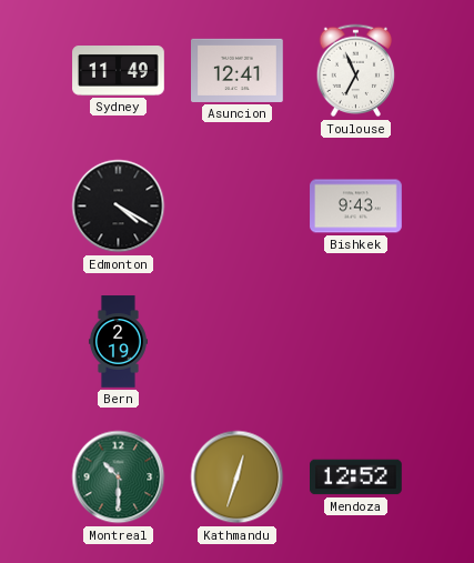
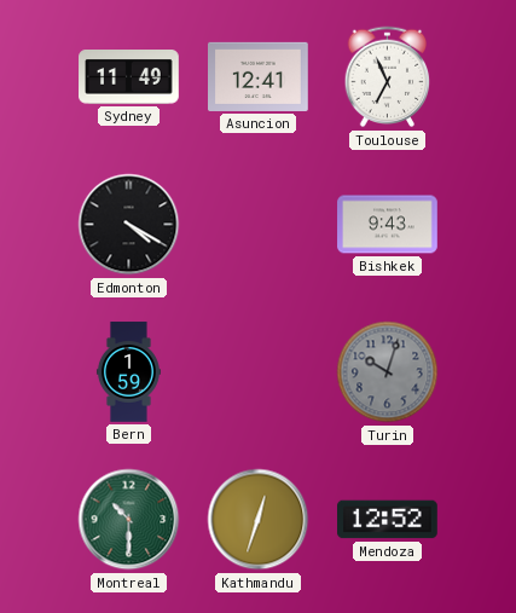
Bern: 2:19 -> 1:59 (128, 372)
Turin: none -> 10:03 (388, 372)
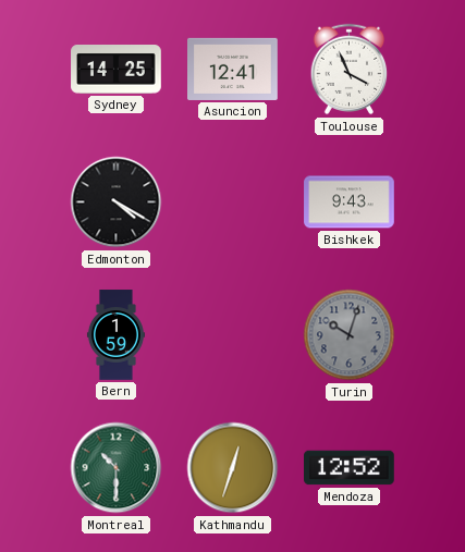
Sydney: 11:49 -> 14:25 (117, 70)
Toulouse: 6:56 -> 3:56 (350, 70)
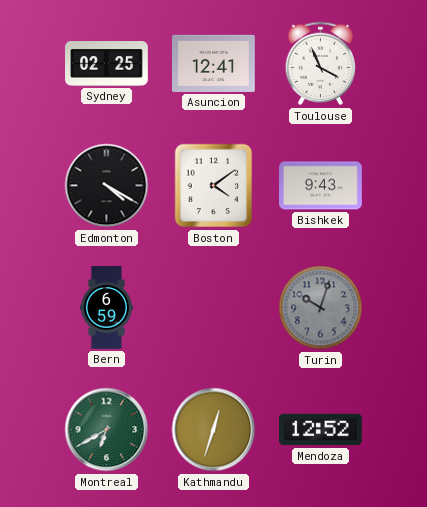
Sydney: 14:25 -> 02:25 (107, 64)
Boston: none -> 4:09 (214, 186)
Bern: 1:59 -> 6:59 (106, 308)
Montreal: 10:30 -> 6:40 (107, 430)
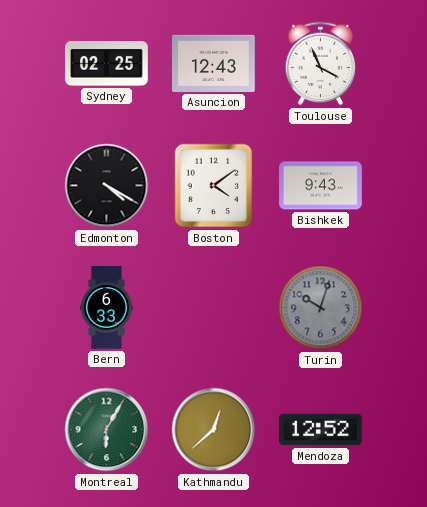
Asuncion: 12:41 -> 12:43 (214, 63)
Bern: 6:59 -> 6:33 (106, 308)
Montreal: 6:40 -> 6:05 (107, 430)
Kathmandu: 12:33 -> 12:38 (214, 430)
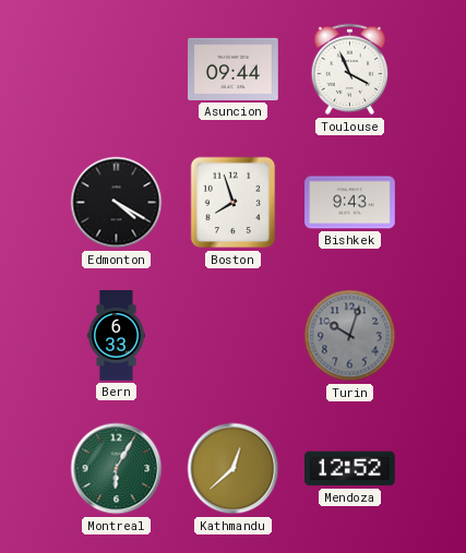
Sydney: 02:25 -> none (107, 64)
Asuncion: 12:43 -> 09:44 (234, 69)
Boston: 4:09 -> 7:57 (234, 203)
